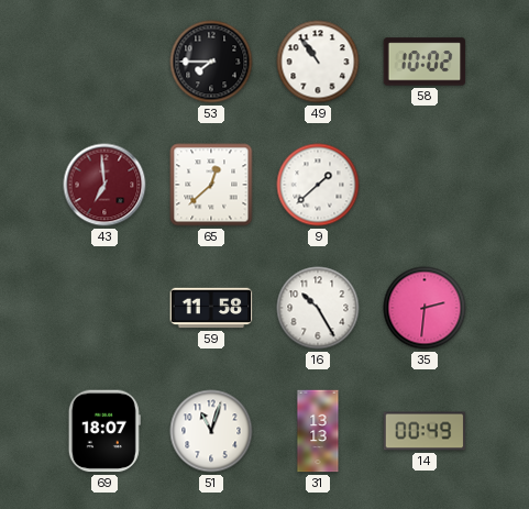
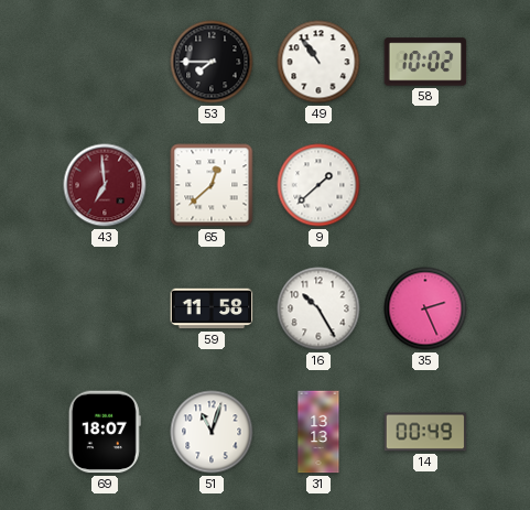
35: 2:31 -> 2:26 (425, 308)
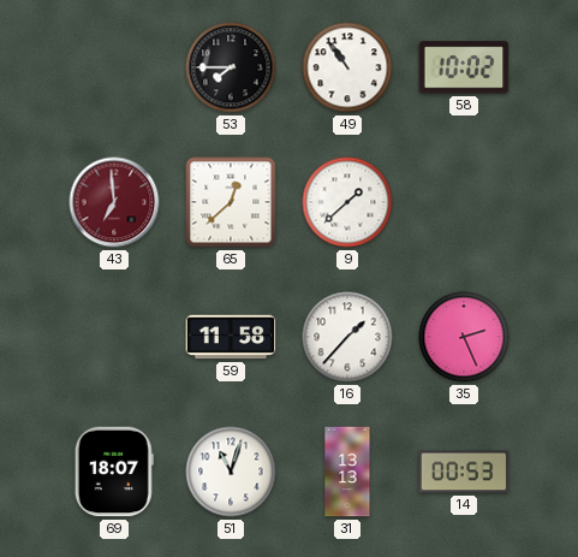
16: 10:25 -> 1:37 (347, 337)
14: 00:49 -> 00:53 (464, 472)
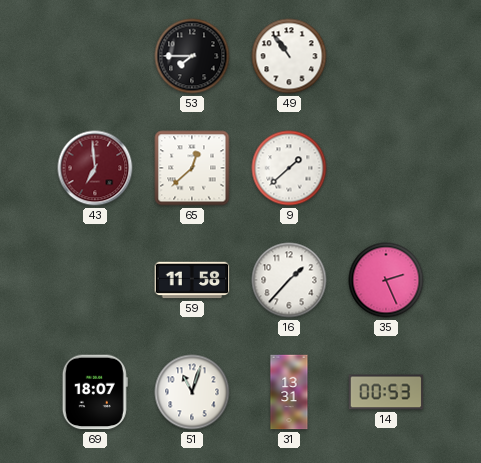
58: 10:02 -> none (464, 67)
31: 13:13 -> 13:31 (289, 392)
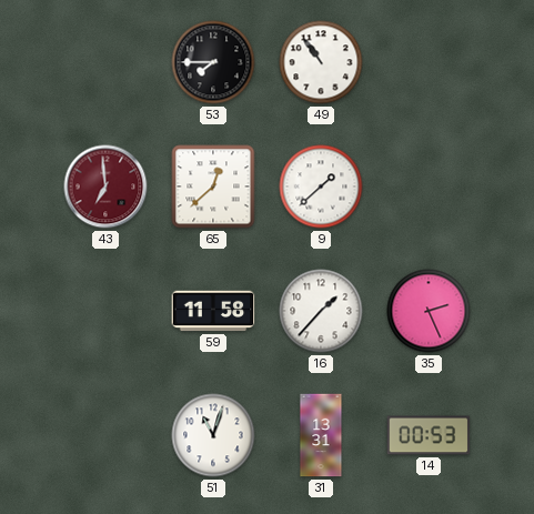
69: 18:07 -> none (95, 392)
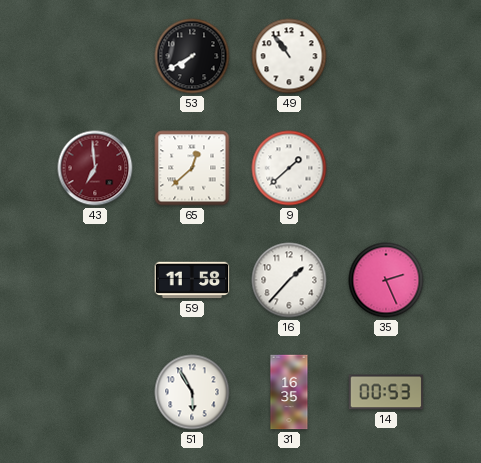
53: 7:45 -> 7:40 (192, 56)
51: 11:03 -> 5:55 (192, 392)
31: 13:31 -> 16:35 (289, 392)
